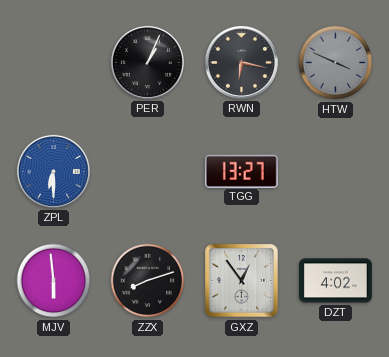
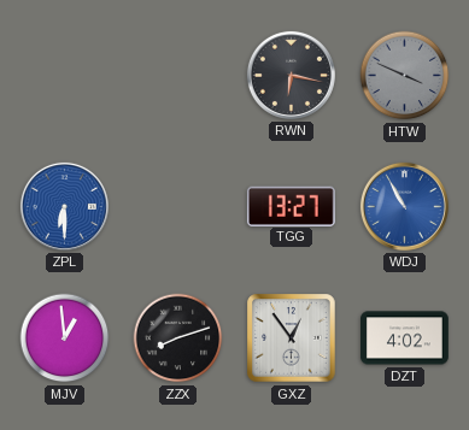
PER: 1:04 -> none (147, 62)
WDJ: none -> 10:55 (404, 206)
MJV: 5:59 -> 12:59 (65, 338)
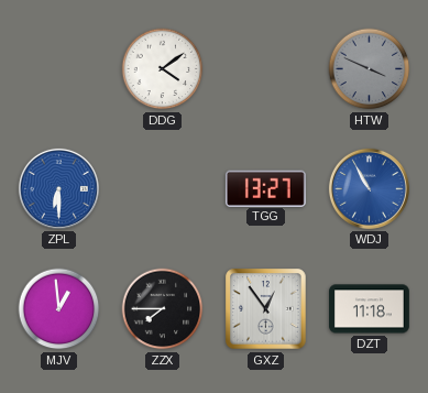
DDG: none -> 4:09 (163, 69)
RWN: 6:17 -> none (291, 75)
ZZX: 8:12 -> 7:45 (163, 309)
DZT: 4:02 -> 11:18 (370, 309)
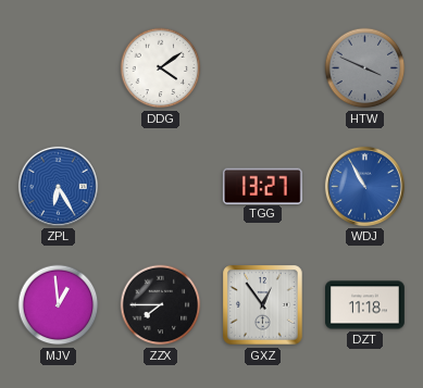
ZPL: 6:30 -> 6:25 (58, 186)
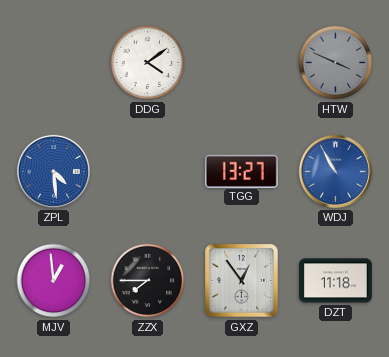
ZPL: 6:25 -> 4:29 (53, 171)
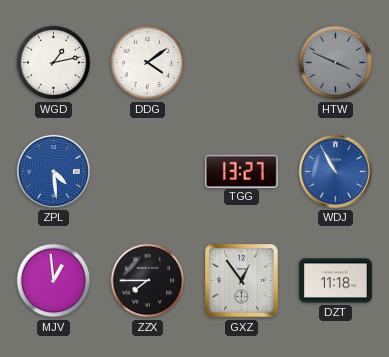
WGD: none -> 1:13 (54, 63)
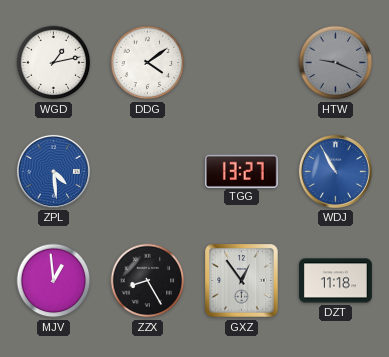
HTW: 3:49 -> 9:19 (336, 63)
ZZX: 7:45 -> 8:25 (148, 281)
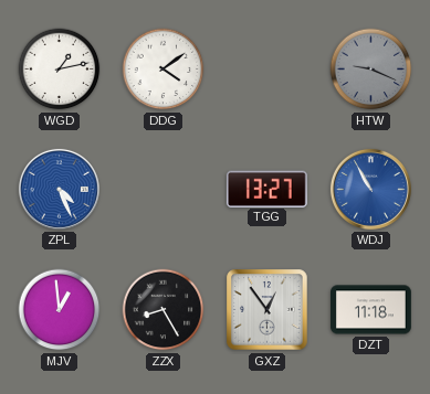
ZPL: 4:29 -> 4:26 (59, 189)
